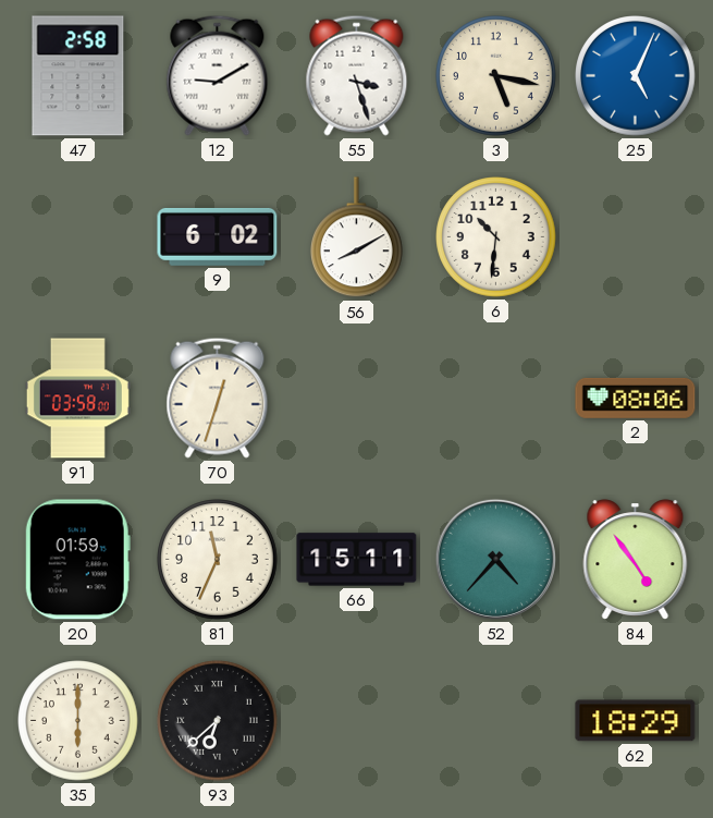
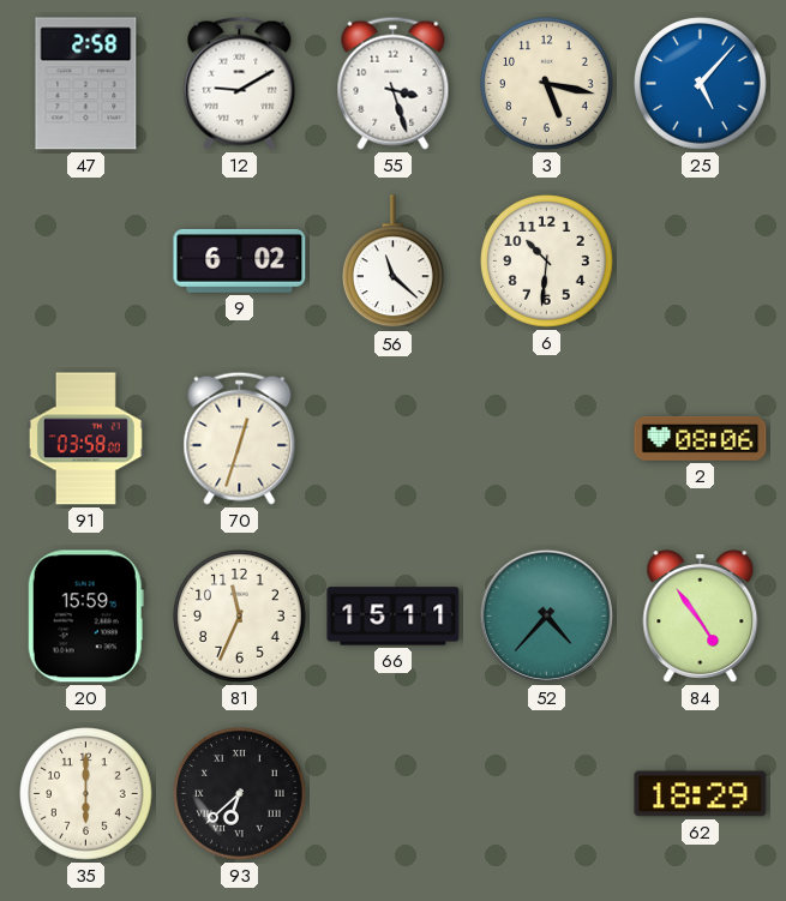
25: 5:04 -> 5:07 (701, 84)
56: 8:10 -> 11:22 (394, 262)
20: 01:59 -> 15:59 (85, 617)
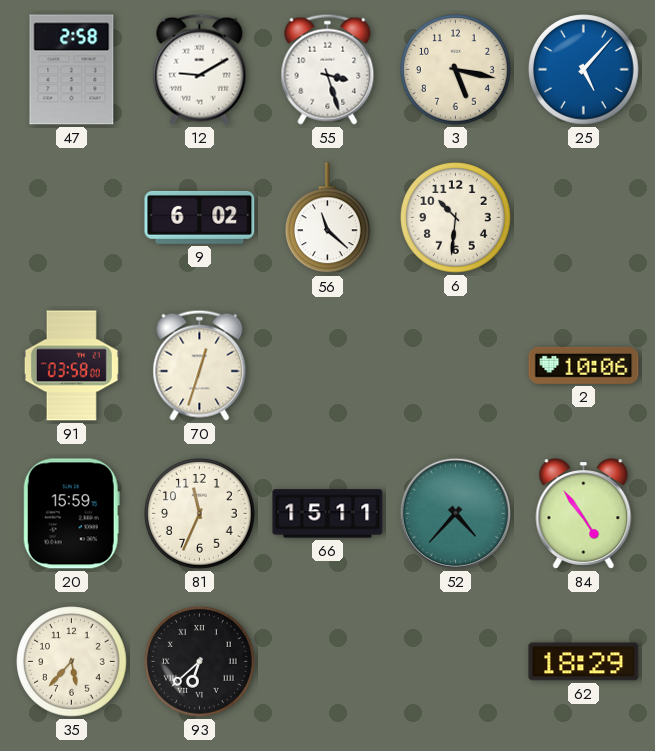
2: 08:06 -> 10:06 (584, 365)
35: 6:00 -> 5:37 (72, 662)
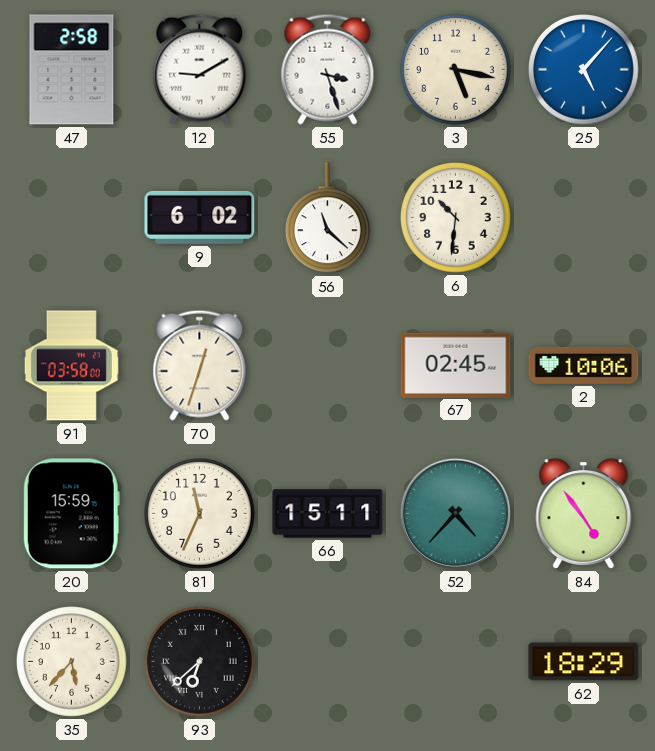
67: none -> 02:45 (456, 365)
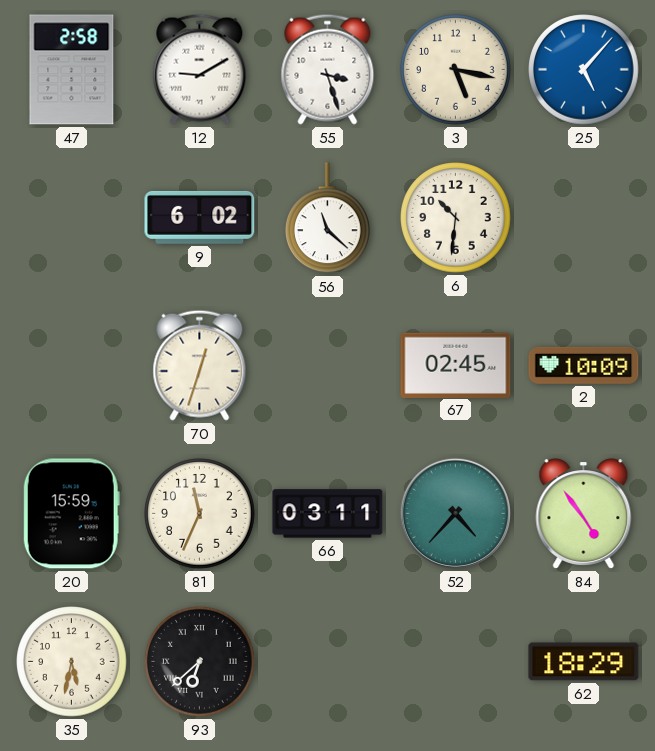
91: 03:58 -> none (71, 366)
2: 10:06 -> 10:09 (584, 365)
66: 15:11 -> 03:11 (328, 514)
35: 5:37 -> 5:32 (72, 662)
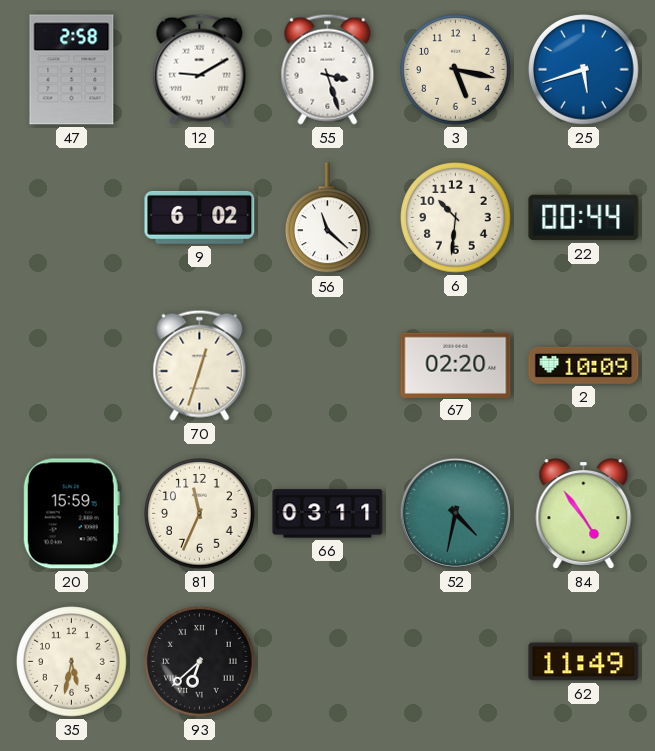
25: 5:07 -> 5:42 (584, 70)
22: none -> 00:44 (584, 218)
67: 02:45 -> 02:20 (456, 365)
52: 4:37 -> 4:32 (455, 513)
62: 18:29 -> 11:49 (584, 662)
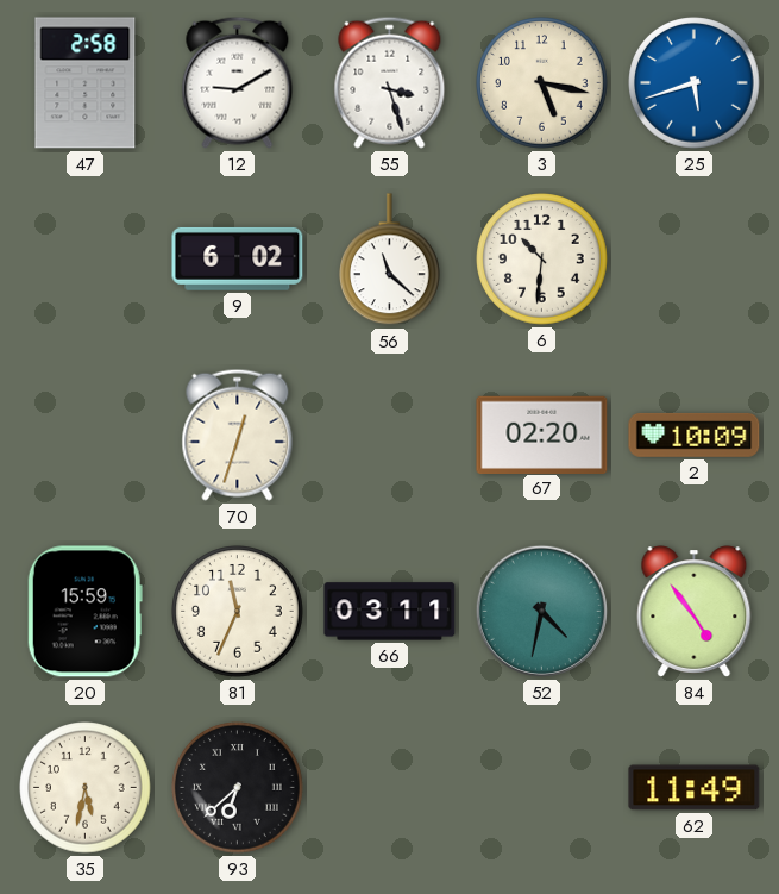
22: 00:44 -> none (584, 218)
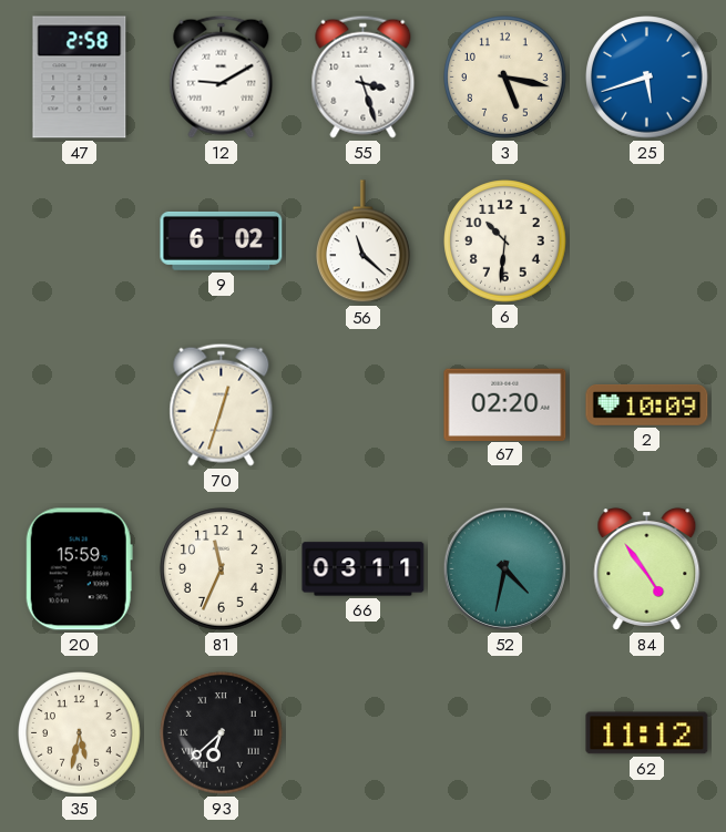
62: 11:49 -> 11:12 (647, 733)
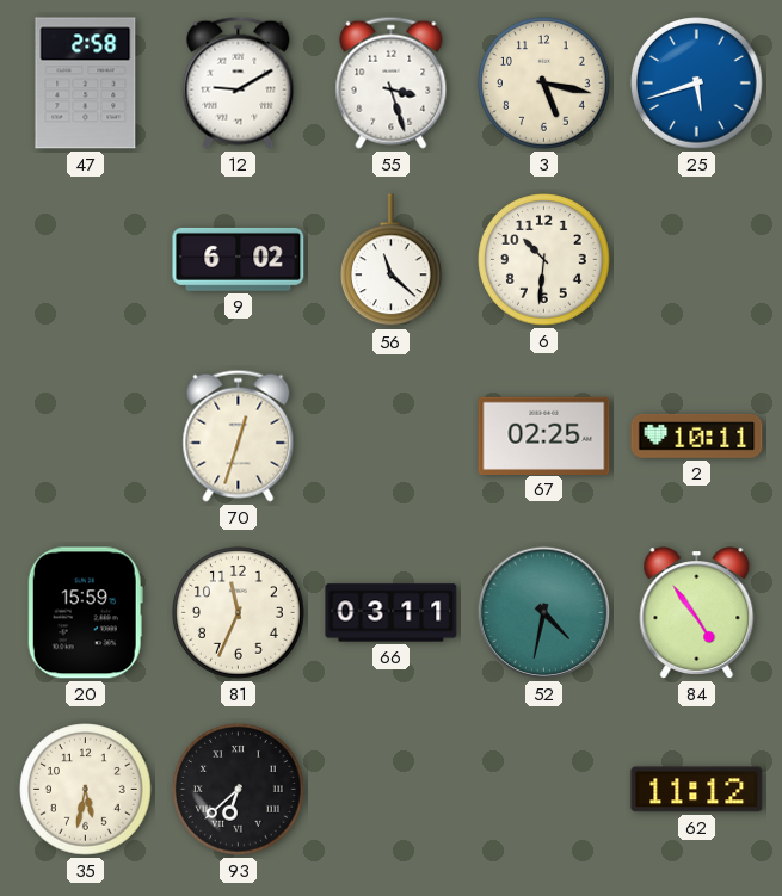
67: 02:20 -> 02:25 (544, 435)
2: 10:09 -> 10:11 (697, 435)
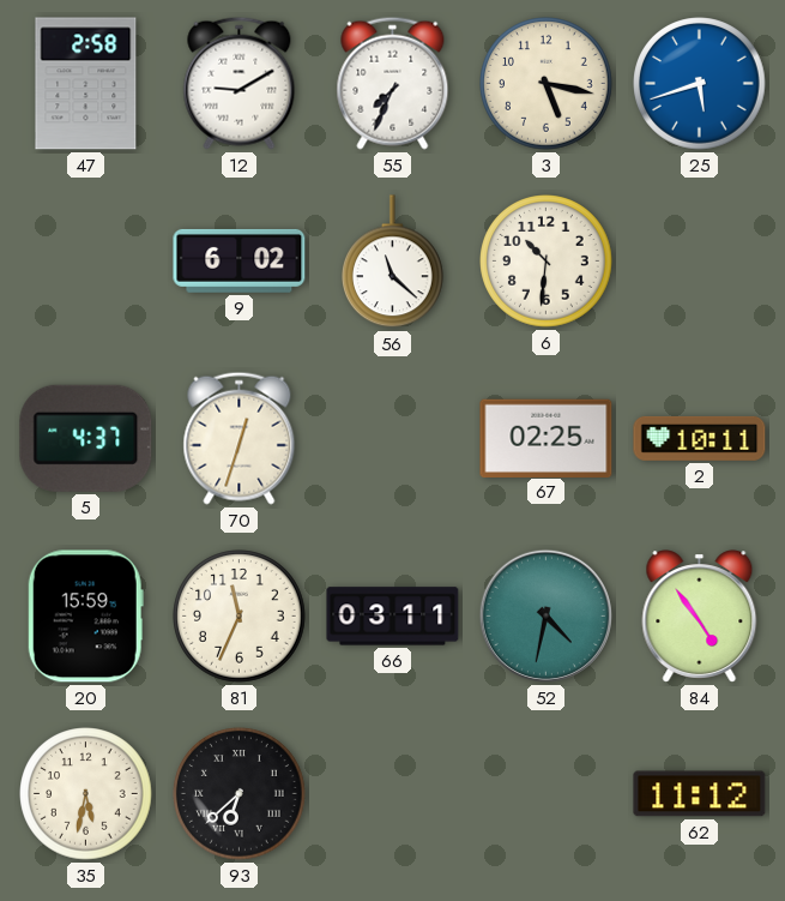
55: 3:27 -> 7:34 (393, 83)
5: none -> 4:37 (86, 438)
